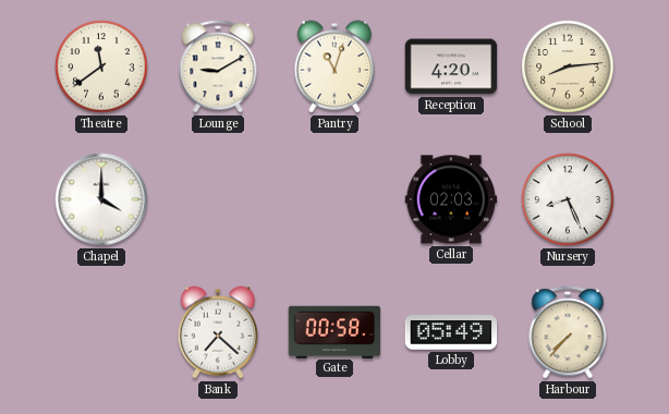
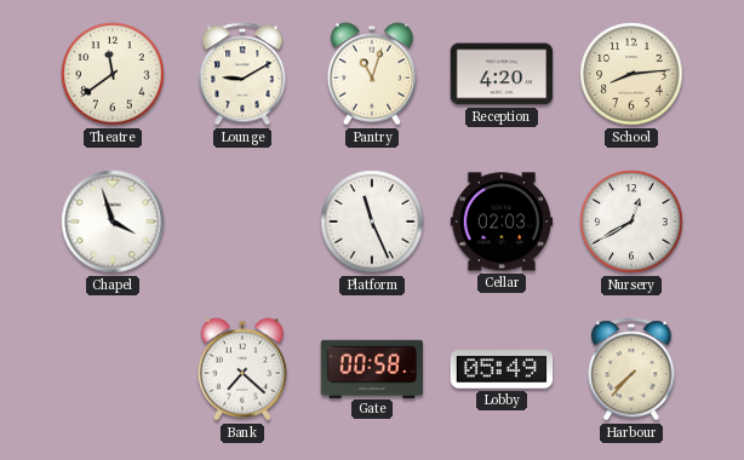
Chapel: 4:00 -> 3:57 (113, 222)
Platform: none -> 11:26 (372, 222)
Nursery: 8:26 -> 12:40 (631, 222)
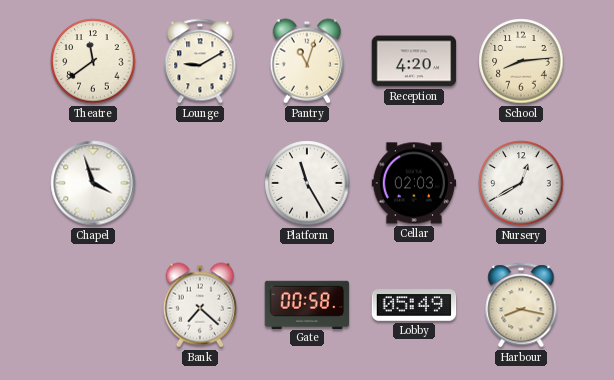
Platform: 11:26 -> 11:25 (307, 183)
Harbour: 7:37 -> 8:17 (521, 305)
